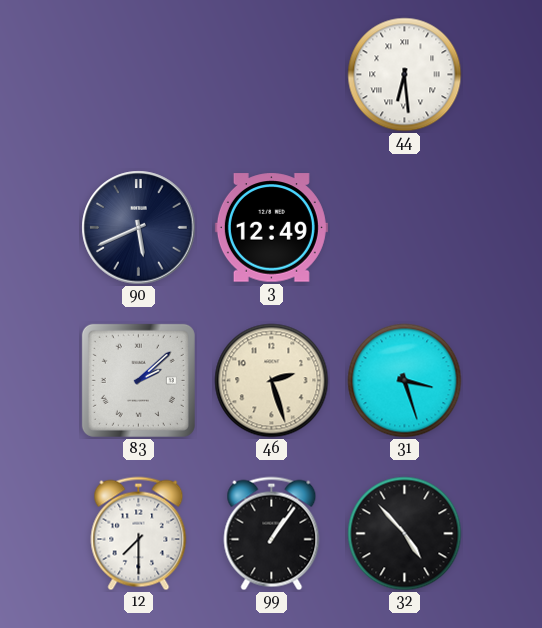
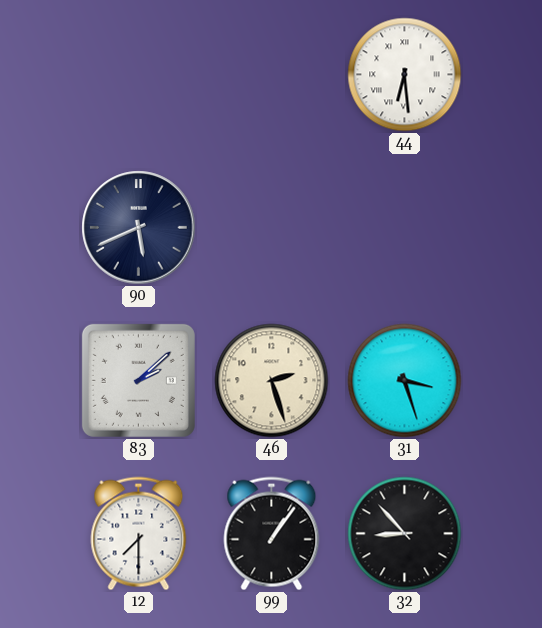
3: 12:49 -> none (271, 228)
32: 4:53 -> 8:53 (405, 534)
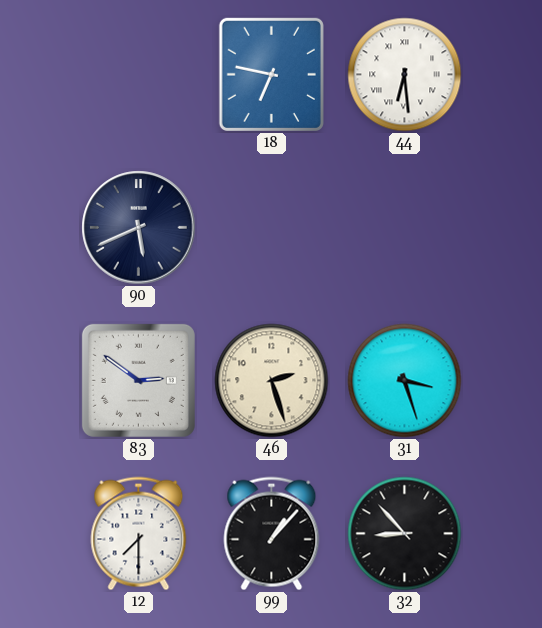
18: none -> 6:47 (271, 74)
83: 2:08 -> 2:51 (138, 380)
99: 1:06 -> 1:07 (272, 534)
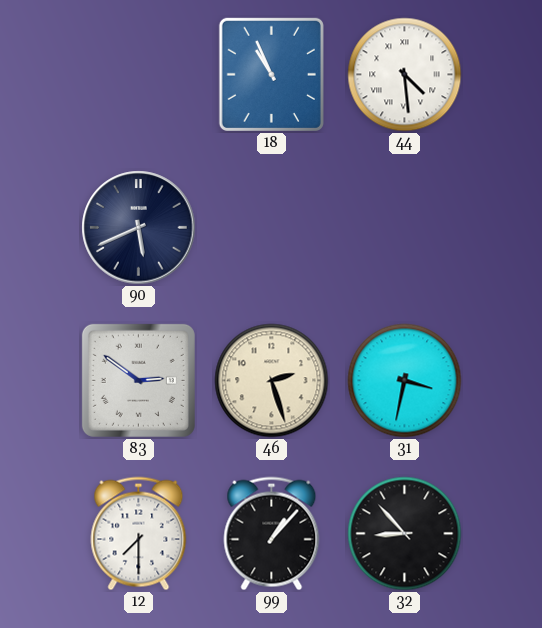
18: 6:47 -> 10:56 (271, 74)
44: 6:29 -> 4:29 (405, 75)
31: 3:27 -> 3:32 (405, 381)
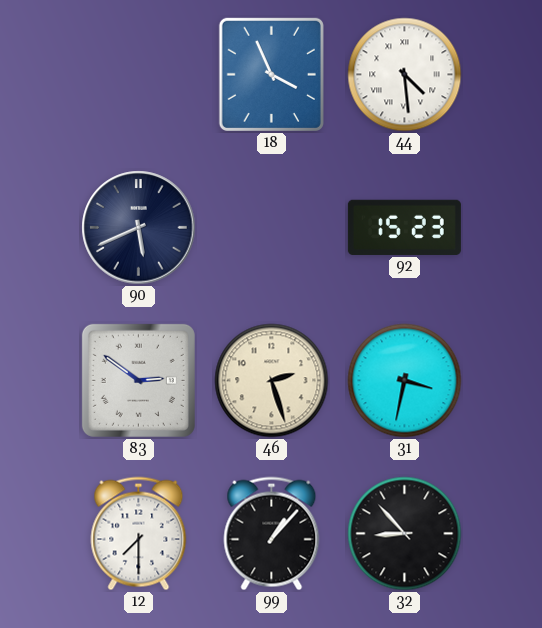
18: 10:56 -> 3:56 (271, 74)
92: none -> 15:23 (404, 227)
